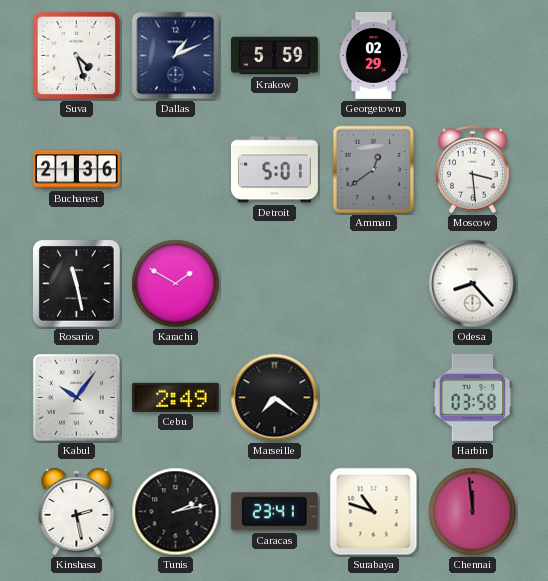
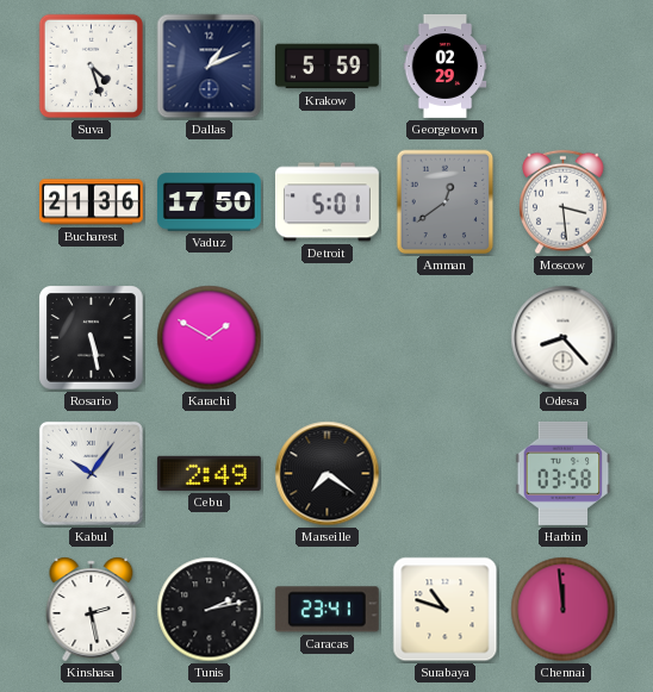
Vaduz: none -> 17:50 (209, 202)
Rosario: 11:28 -> 5:28 (92, 338)
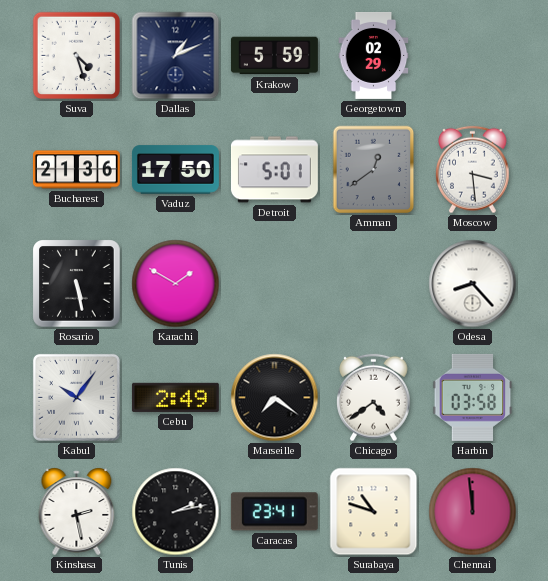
Chicago: none -> 4:39 (374, 398)
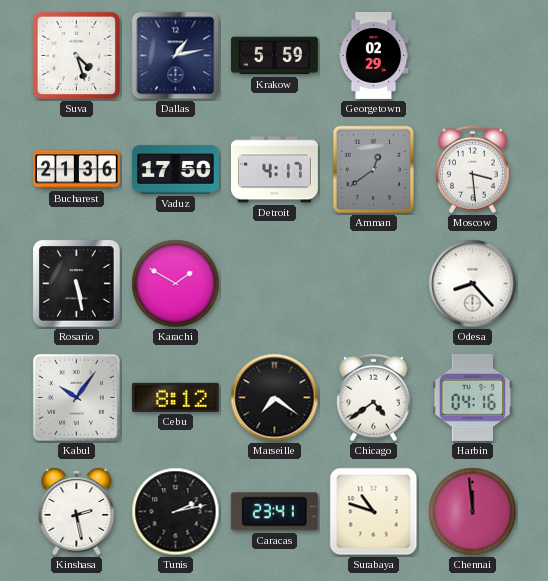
Dallas: 1:11 -> 1:13 (176, 56)
Detroit: 5:01 -> 4:17 (274, 170)
Cebu: 2:49 -> 8:12 (175, 397)
Harbin: 03:58 -> 04:16 (473, 397)
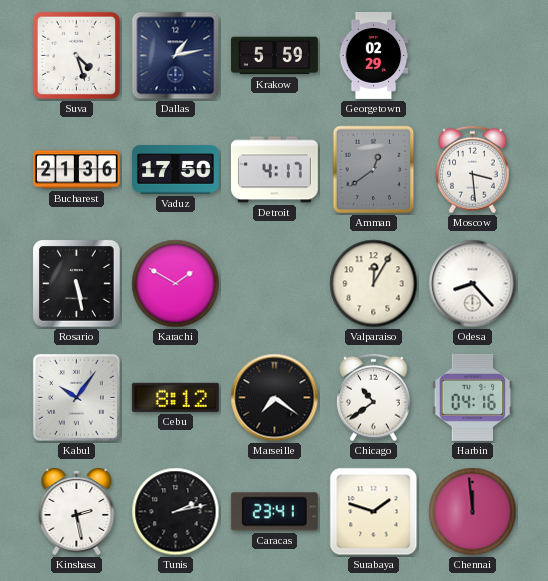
Valparaiso: none -> 12:05 (374, 284)
Chicago: 4:39 -> 10:39 (374, 398)
Surabaya: 10:48 -> 1:48 (374, 512)
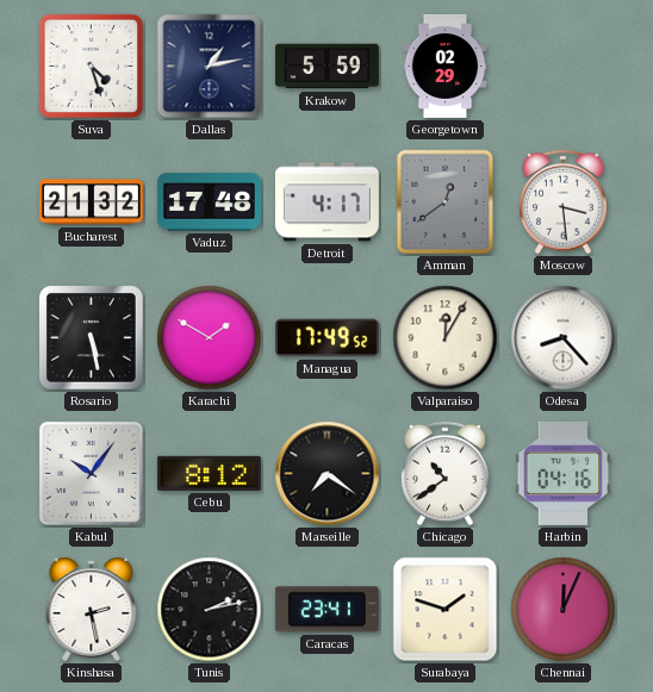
Bucharest: 21:36 -> 21:32 (91, 202)
Vaduz: 17:50 -> 17:48 (209, 202)
Managua: none -> 17:49 (326, 338)
Chennai: 11:59 -> 12:04 (564, 610)
